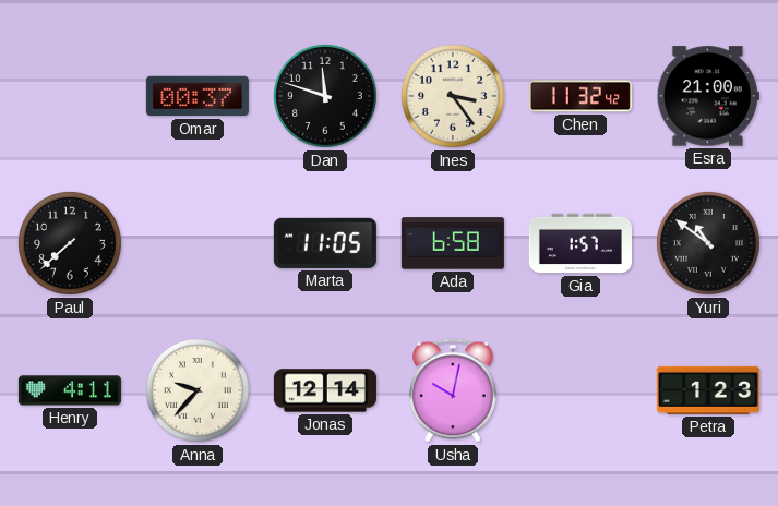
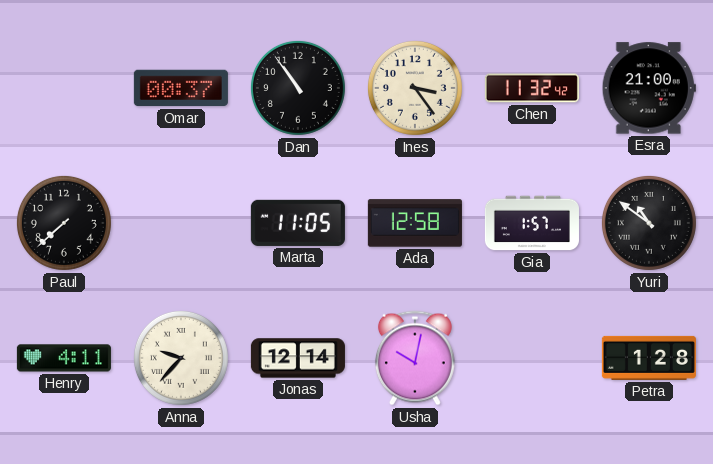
Dan: 11:48 -> 10:54 (298, 88)
Ada: 6:58 -> 12:58 (415, 223)
Petra: 1:23 -> 1:28 (649, 358)
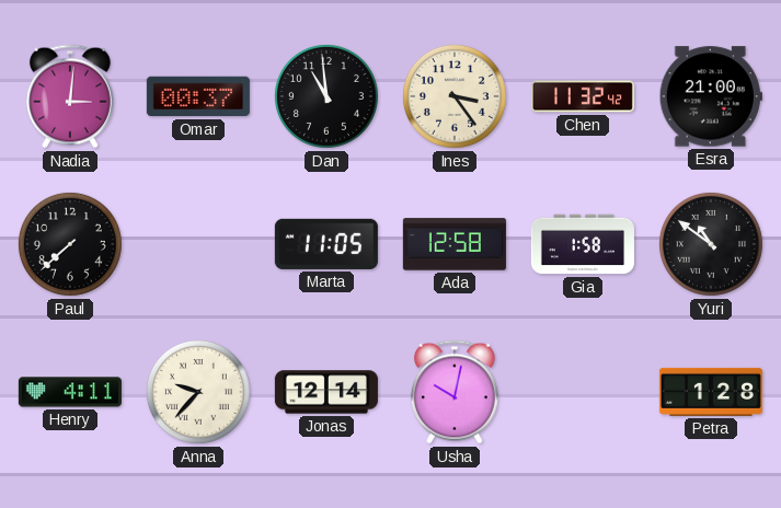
Nadia: none -> 3:01 (70, 96)
Dan: 10:54 -> 10:59 (326, 96)
Gia: 1:57 -> 1:58 (583, 244)
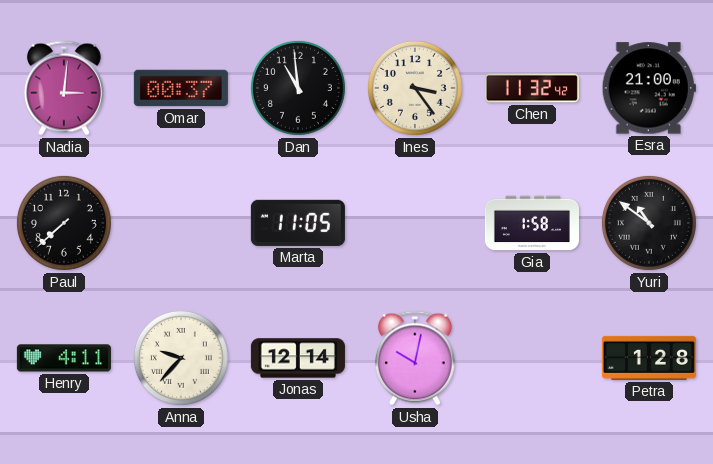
Ada: 12:58 -> none (455, 244)
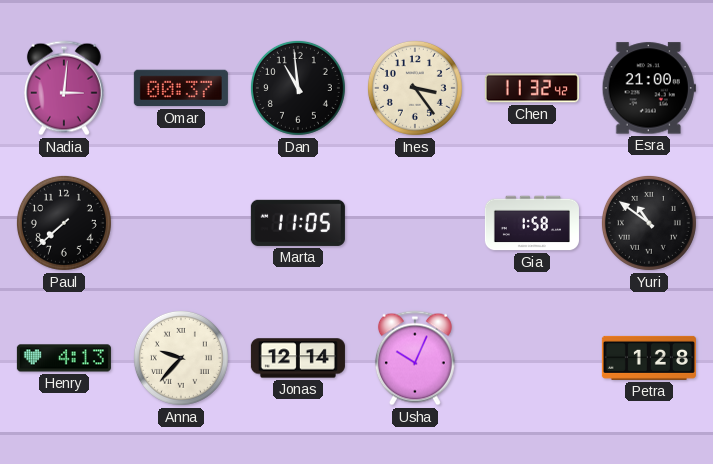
Henry: 4:11 -> 4:13 (64, 358)
Usha: 10:02 -> 10:04 (415, 358)
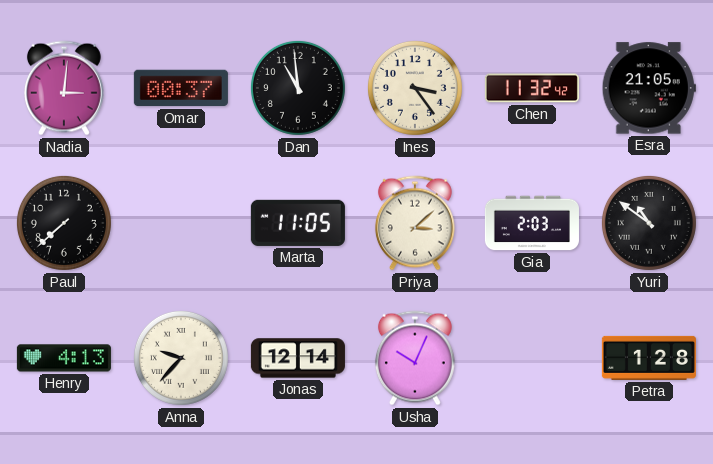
Esra: 21:00 -> 21:05 (649, 88)
Priya: none -> 3:08 (415, 223)
Gia: 1:58 -> 2:03 (532, 223)
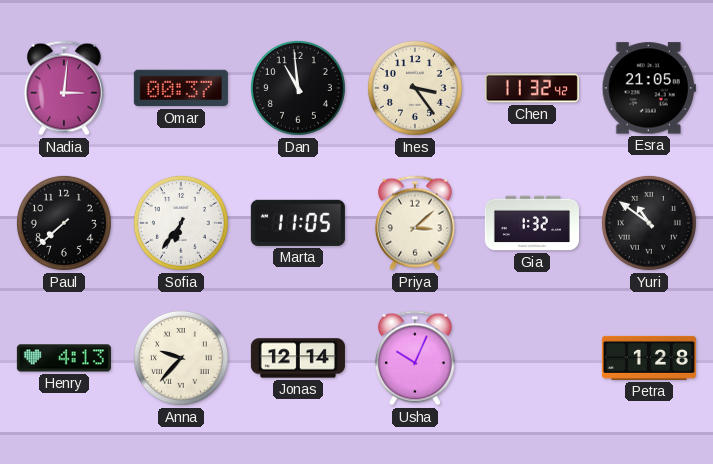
Sofia: none -> 6:36 (181, 223)
Gia: 2:03 -> 1:32 (532, 223)
